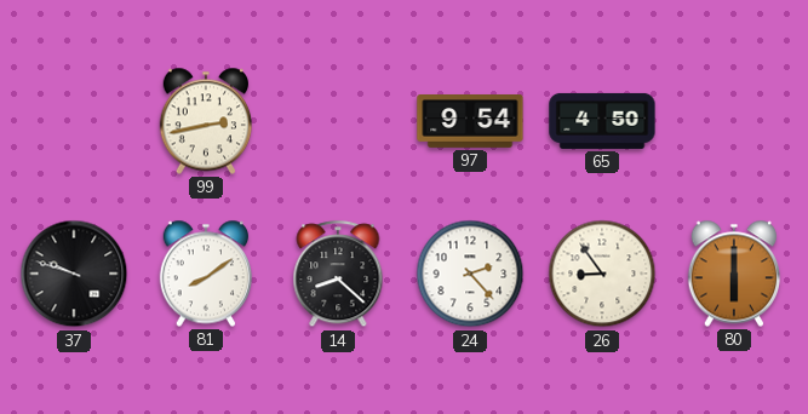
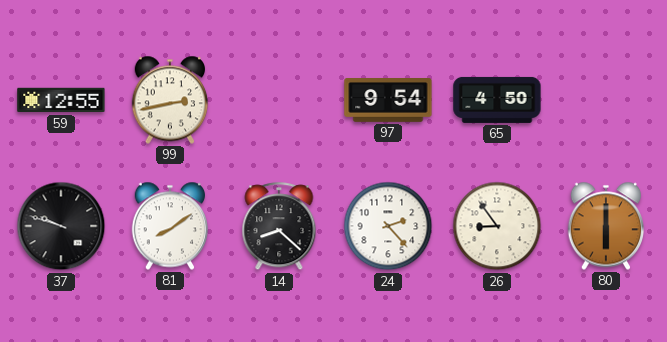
59: none -> 12:55 (61, 100)
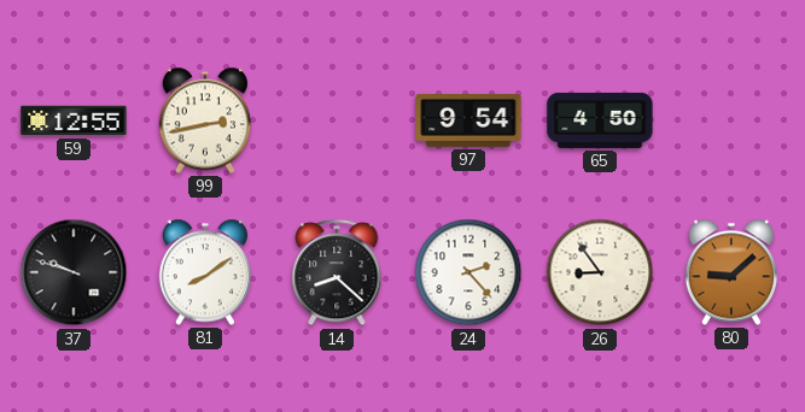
80: 6:00 -> 9:08 (731, 272)
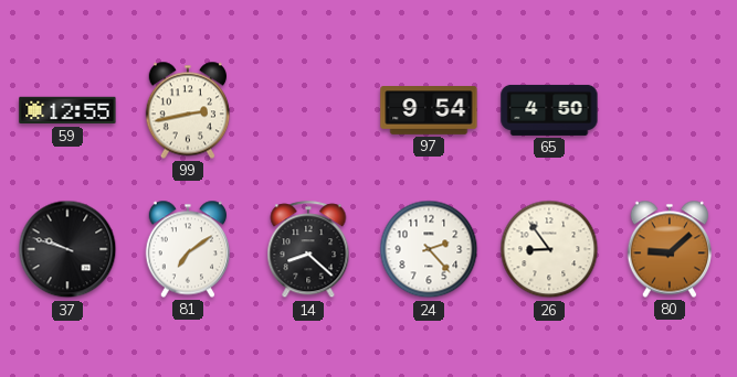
81: 8:09 -> 7:09 (188, 249)
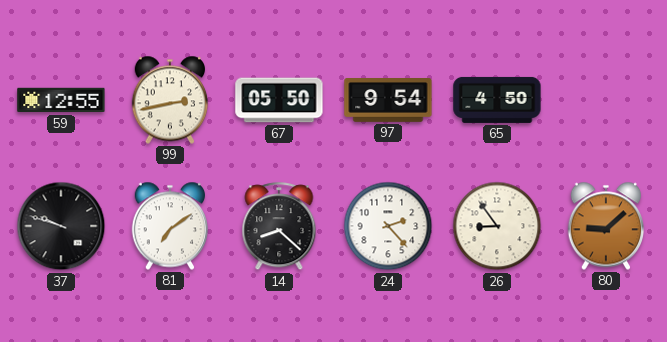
67: none -> 05:50 (279, 100)
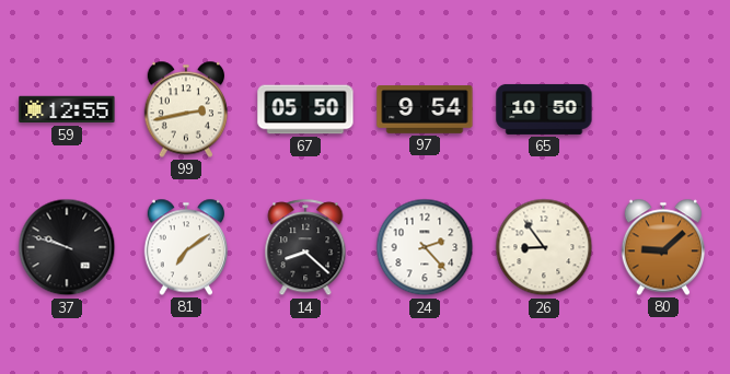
65: 4:50 -> 10:50 (544, 109)
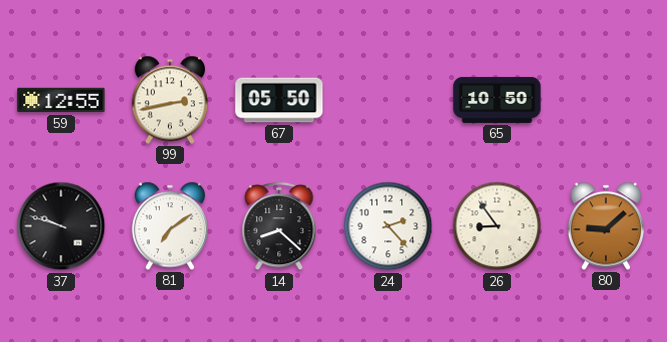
97: 9:54 -> none (425, 110)
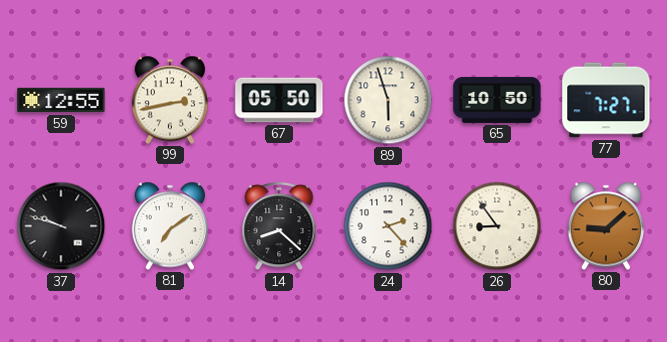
89: none -> 5:57 (388, 100)
77: none -> 7:27 (606, 100)
